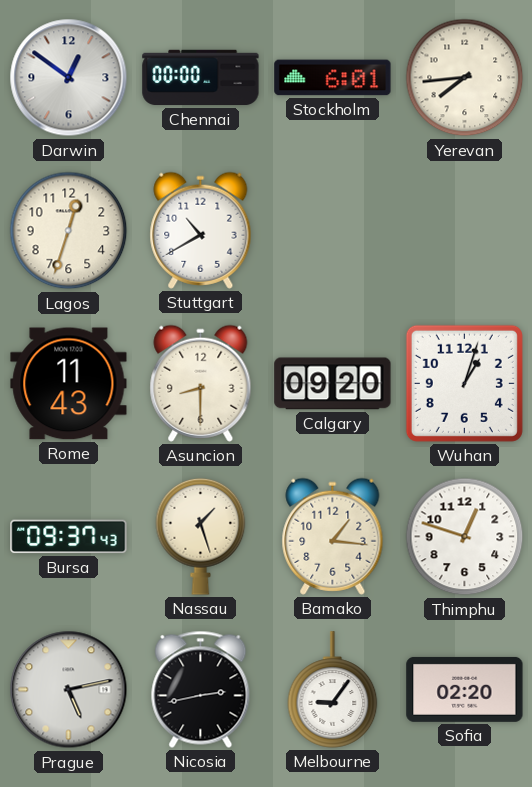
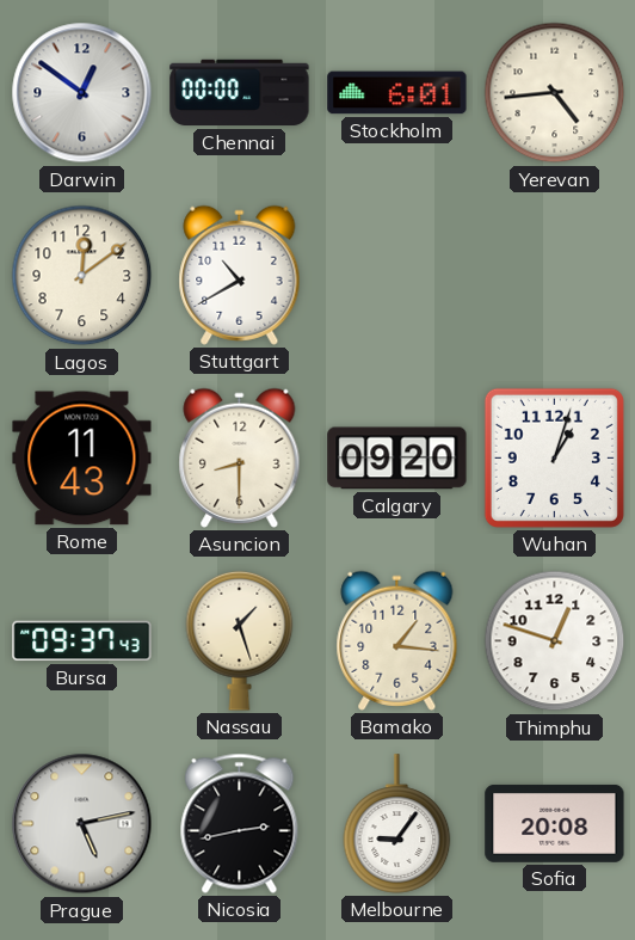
Yerevan: 7:44 -> 4:44 (555, 93)
Lagos: 12:33 -> 12:09 (82, 276)
Sofia: 02:20 -> 20:08 (555, 823)
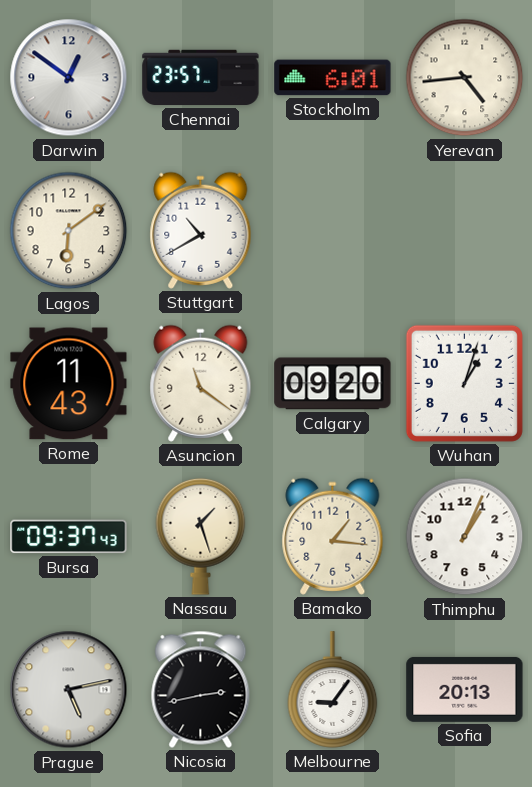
Chennai: 00:00 -> 23:57 (201, 78)
Lagos: 12:09 -> 6:09 (69, 231)
Asuncion: 8:30 -> 11:21 (201, 383)
Thimphu: 12:48 -> 1:04 (465, 537)
Sofia: 20:08 -> 20:13 (465, 689)
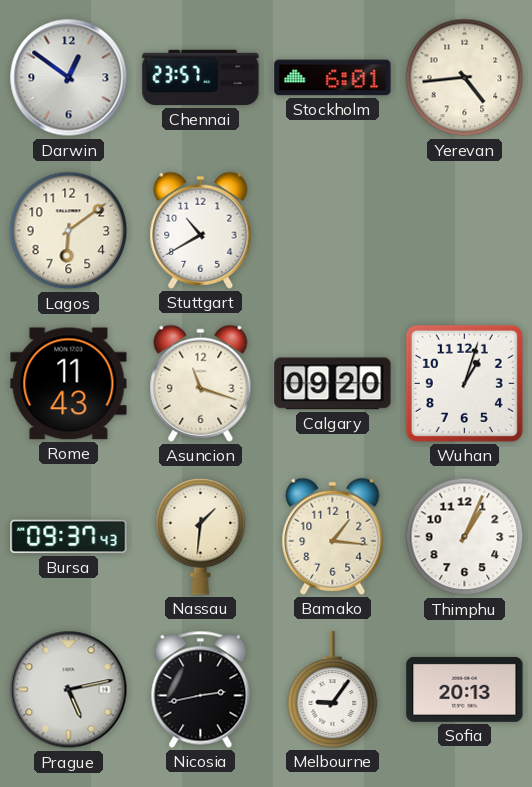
Asuncion: 11:21 -> 11:18 (201, 383)
Nassau: 1:27 -> 1:31 (201, 536)
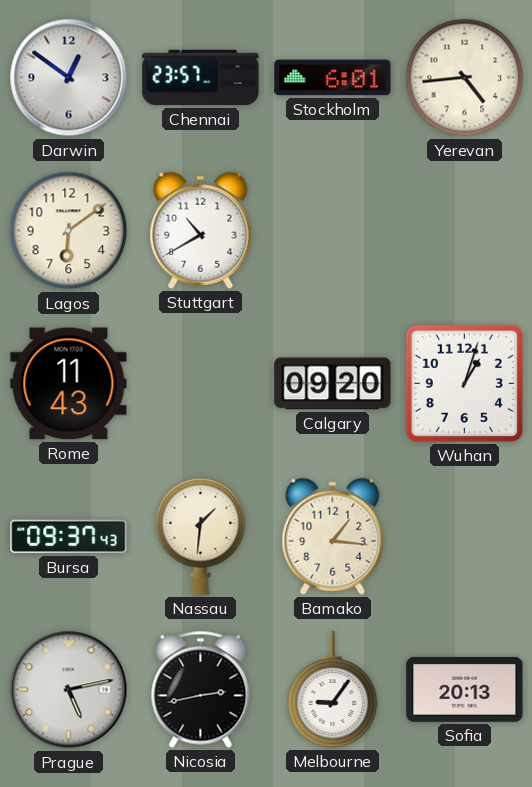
Asuncion: 11:18 -> none (201, 383)
Thimphu: 1:04 -> none (465, 537)
